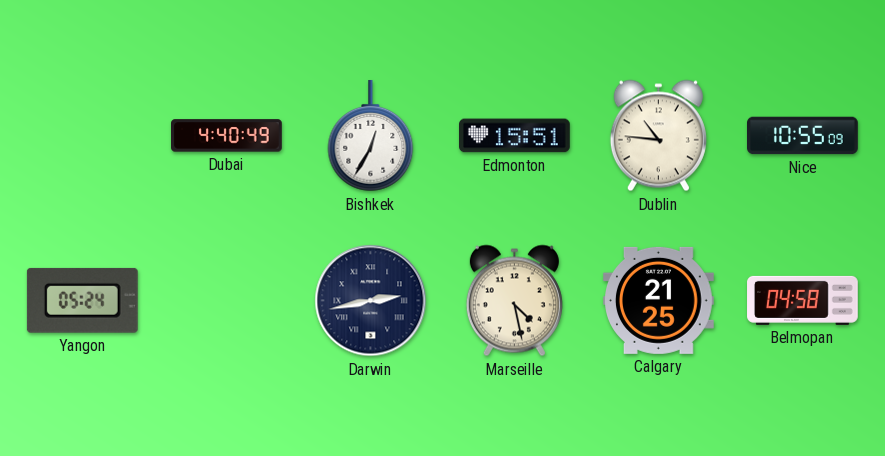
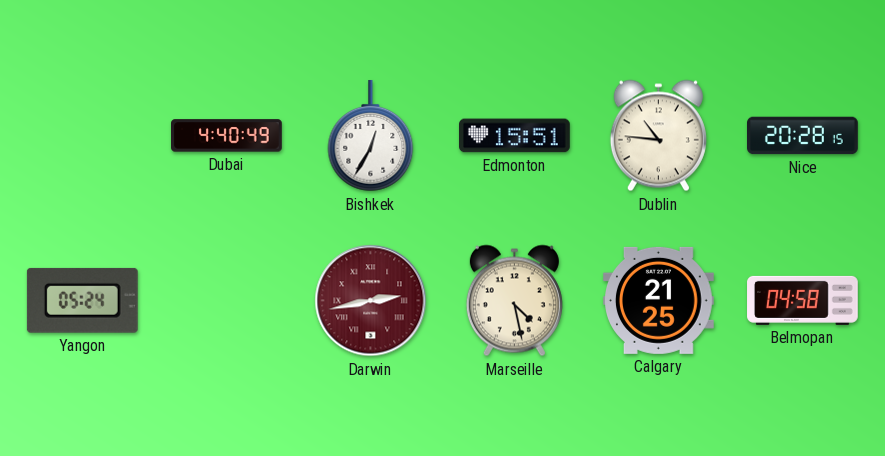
Nice: 10:55 -> 20:28 (803, 136)
Darwin dial: navy -> burgundy (371, 301)
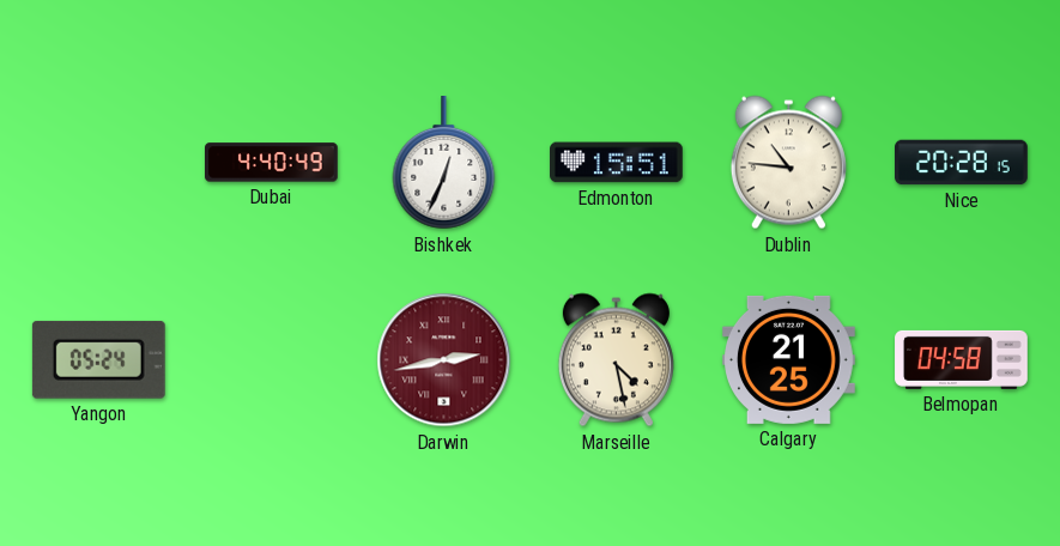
Bishkek: 12:35 -> 12:34 (444, 164)
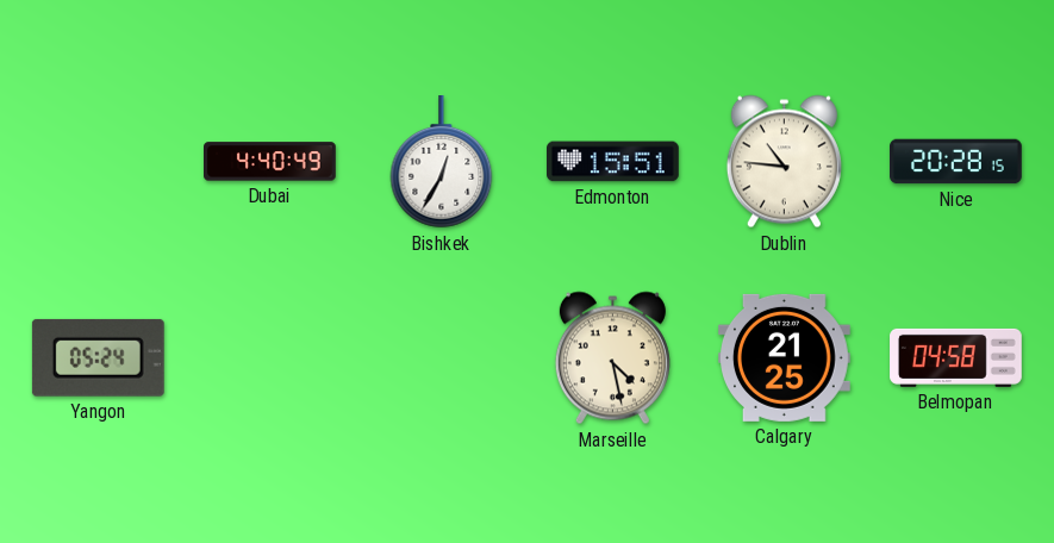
Bishkek: 12:34 -> 12:35 (442, 163)
Darwin: 2:43 -> none (444, 360)
